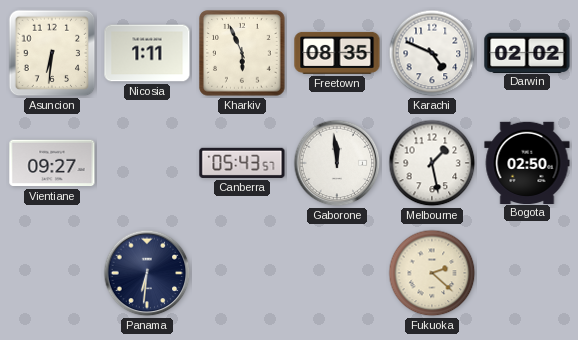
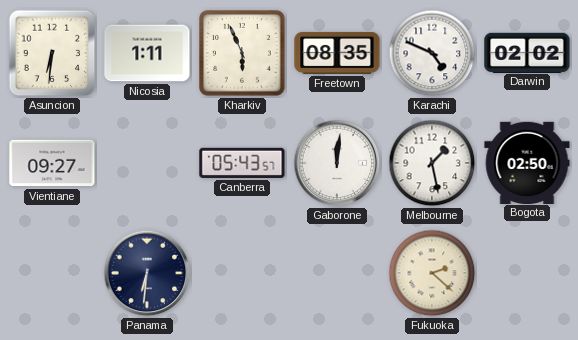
Gaborone: 11:59 -> 12:01 (337, 163)
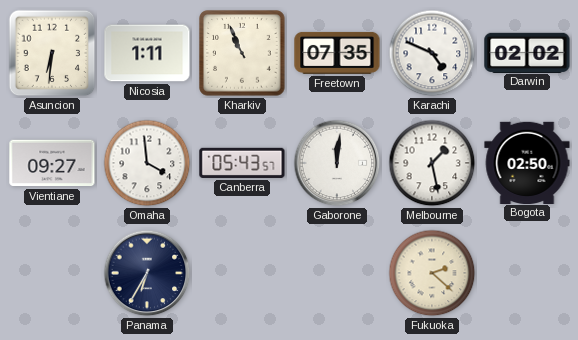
Kharkiv: 5:56 -> 10:56 (242, 53)
Freetown: 08:35 -> 07:35 (337, 53)
Omaha: none -> 3:59 (147, 163)
Panama: 6:31 -> 6:35 (147, 273)
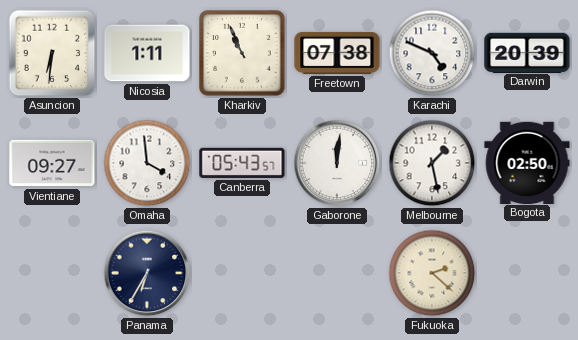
Freetown: 07:35 -> 07:38 (337, 53)
Darwin: 02:02 -> 20:39 (527, 52)
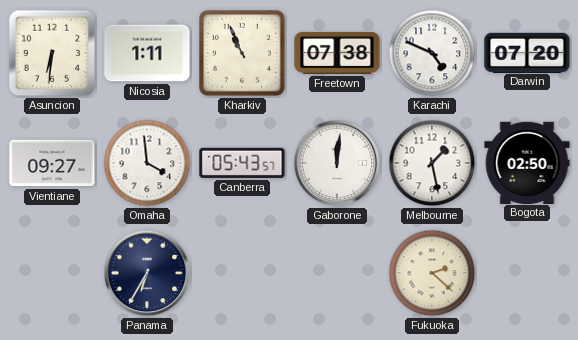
Darwin: 20:39 -> 07:20 (527, 52)
